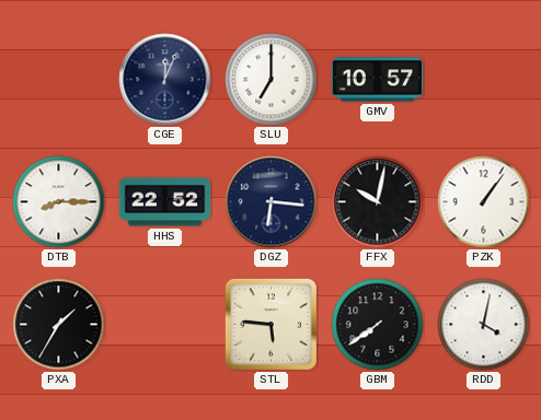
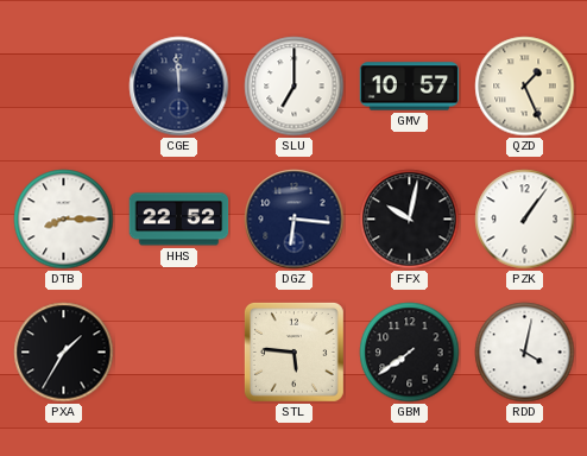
CGE: 12:04 -> 11:59 (179, 87)
QZD: none -> 1:26 (525, 87)
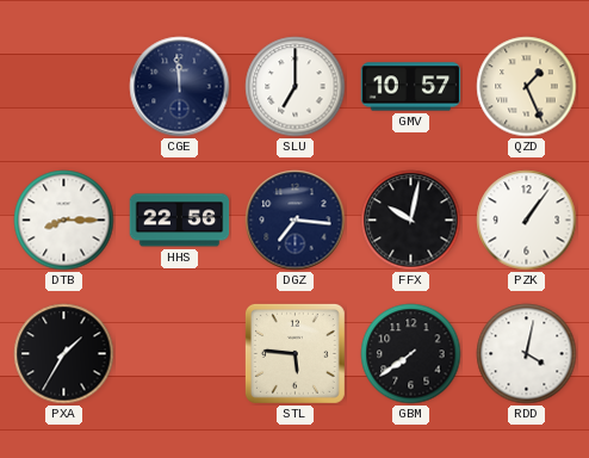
HHS: 22:52 -> 22:56 (180, 221)
DGZ: 6:16 -> 7:16 (296, 221)
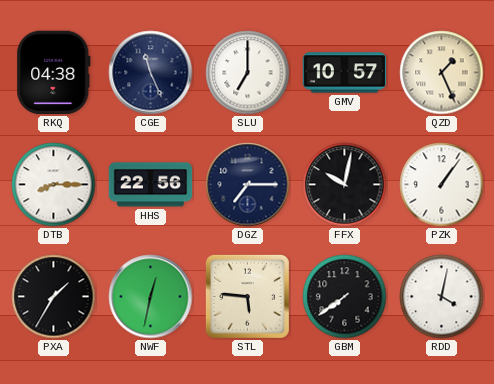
RKQ: none -> 04:38 (54, 73)
CGE: 11:59 -> 11:26 (151, 73)
DGZ: 7:16 -> 7:15 (248, 185)
NWF: none -> 12:32 (151, 297)
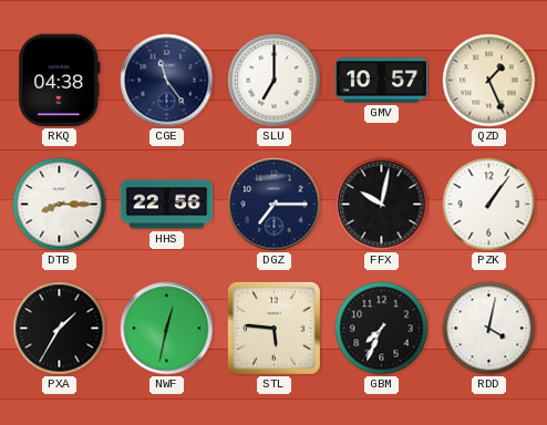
CGE: 11:26 -> 11:24 (167, 81)
GBM: 7:39 -> 7:34 (382, 329)
